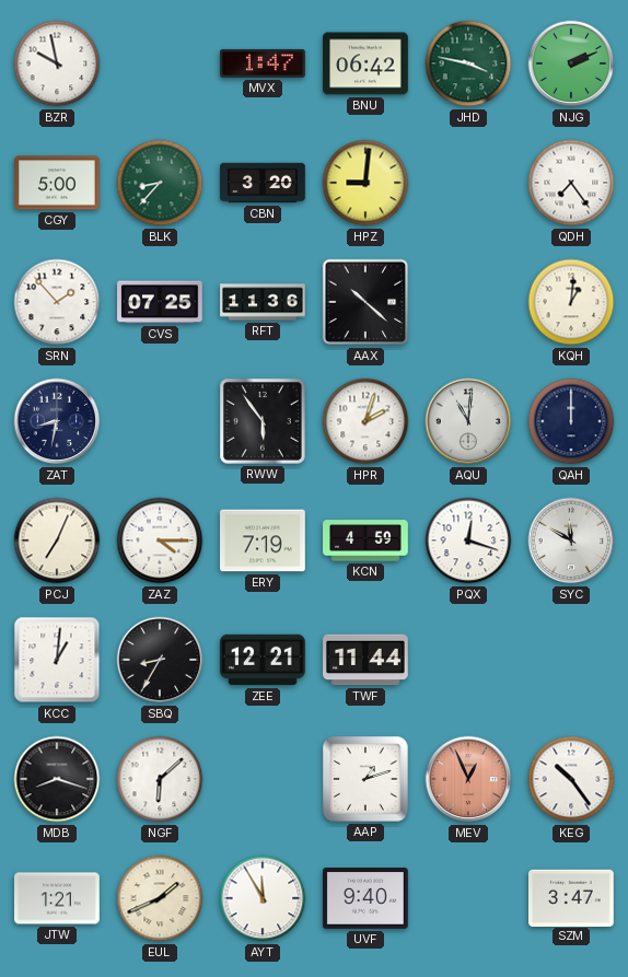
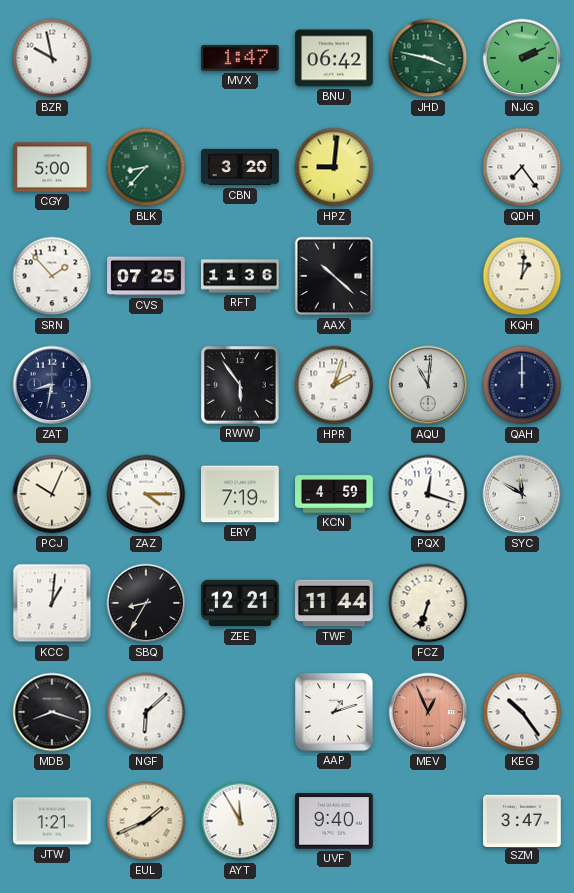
PCJ: 7:04 -> 10:04 (52, 494)
FCZ: none -> 6:33 (428, 603)
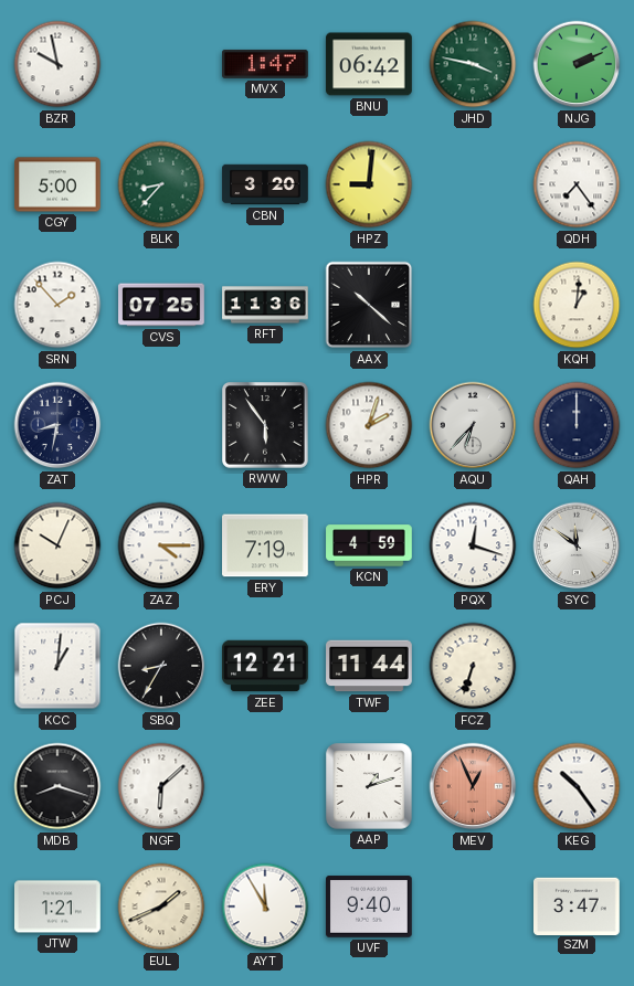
AQU: 11:01 -> 6:37 (473, 425)
SYC: 11:50 -> 11:51 (577, 545)
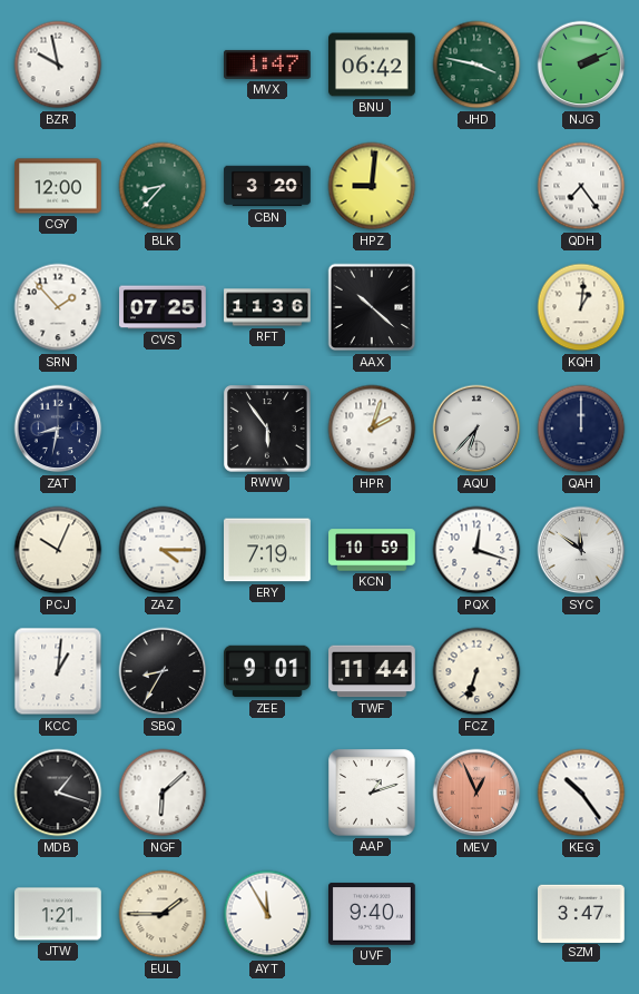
CGY: 5:00 -> 12:00 (58, 186)
KCN: 4:59 -> 10:59 (372, 550)
ZEE: 12:21 -> 9:01 (267, 671)
MDB: 8:18 -> 1:18 (58, 793)
EUL: 1:41 -> 1:45 (163, 914)
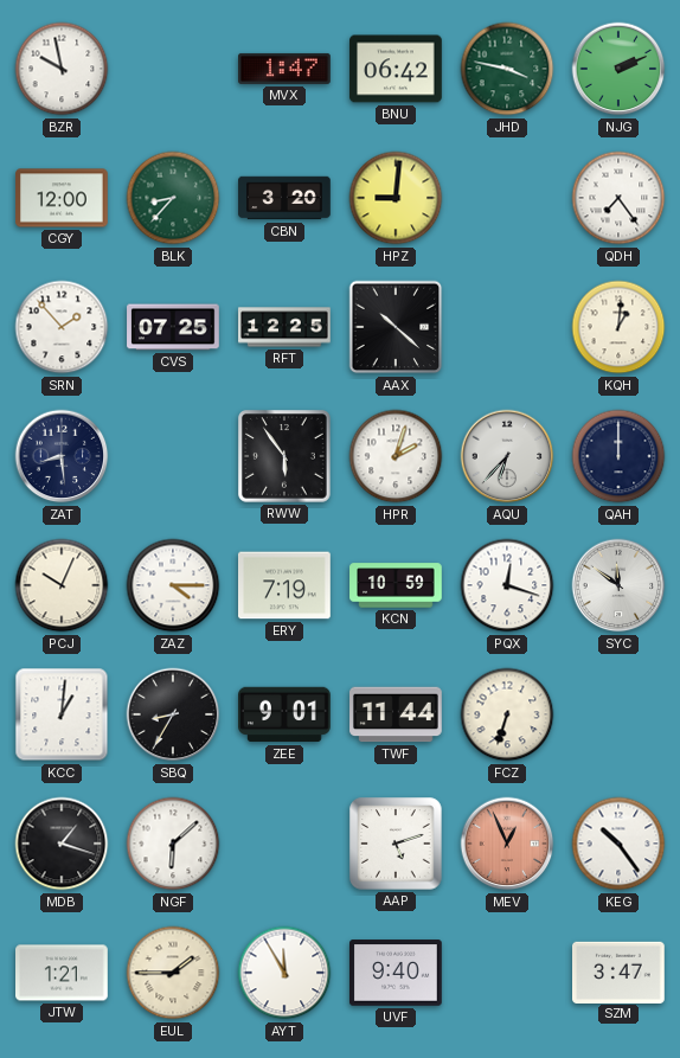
RFT: 11:36 -> 12:25 (284, 327)
ZAT: 8:32 -> 8:29 (62, 456)
AAP: 1:12 -> 5:12 (396, 844)
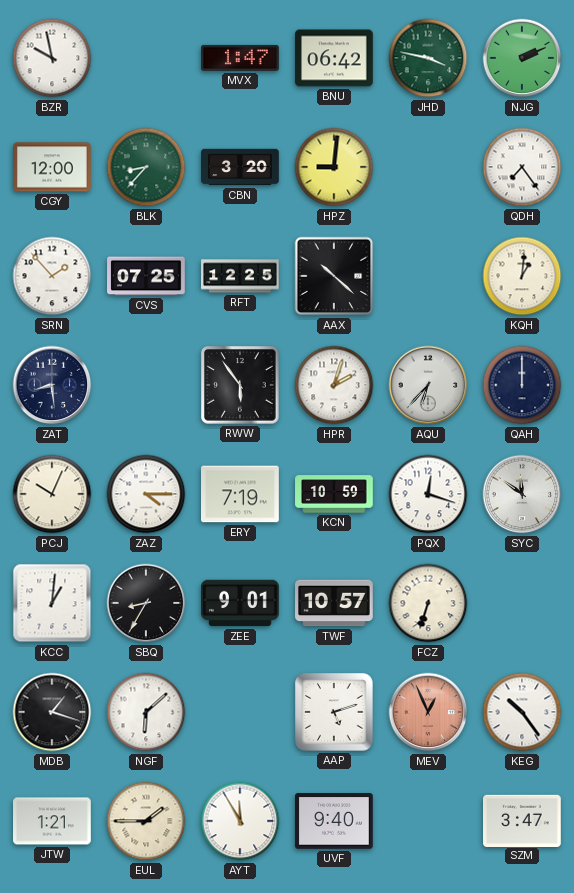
TWF: 11:44 -> 10:57 (334, 603)
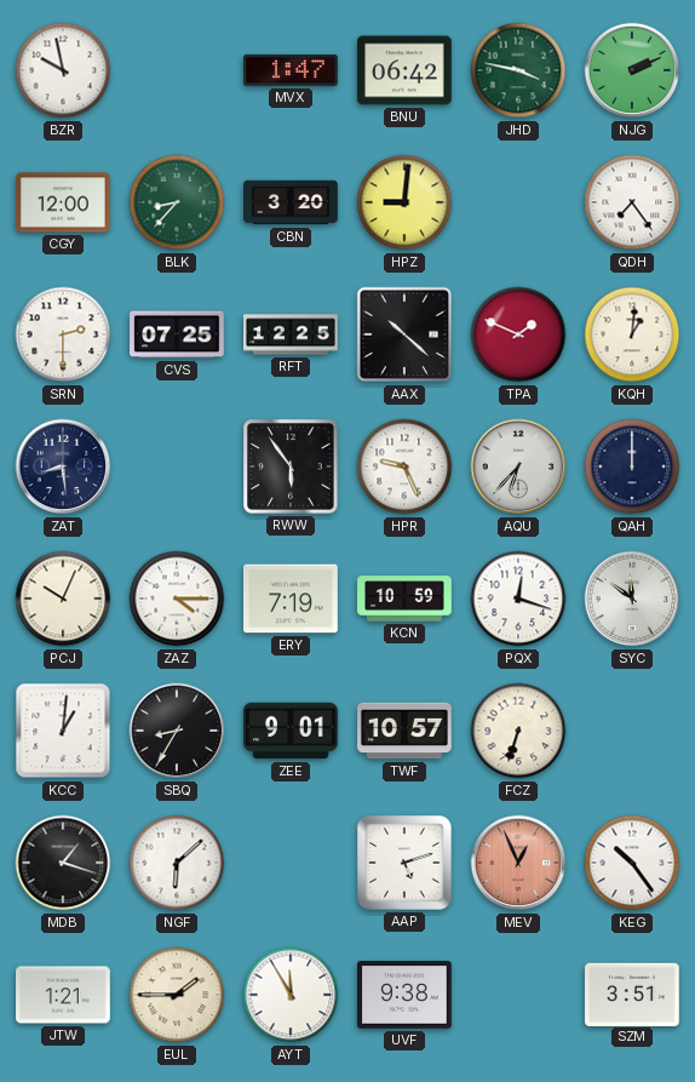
SRN: 1:53 -> 2:30 (63, 334)
TPA: none -> 1:49 (518, 334)
HPR: 2:03 -> 9:26 (404, 466)
UVF: 9:40 -> 9:38 (406, 995)
SZM: 3:47 -> 3:51 (633, 994)
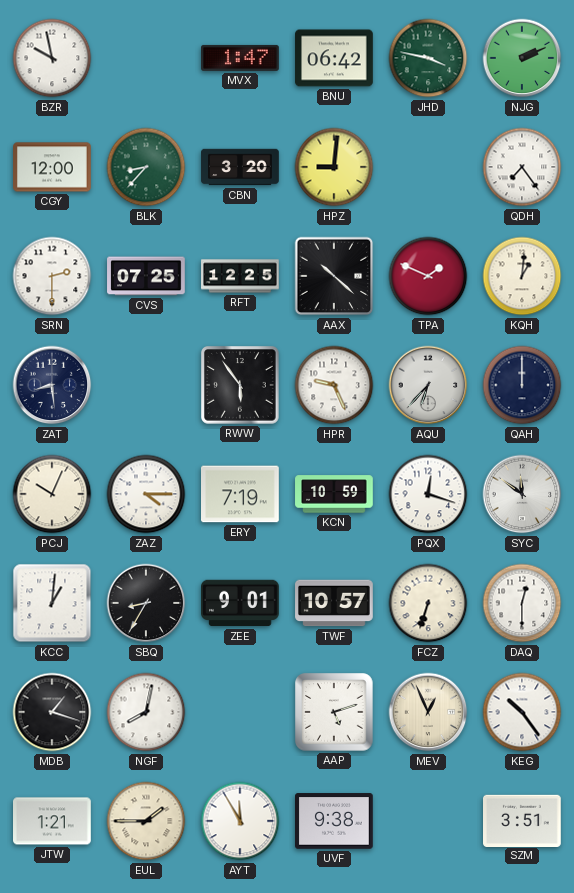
DAQ: none -> 12:30 (522, 603)
NGF: 6:08 -> 8:02 (146, 712)
MEV dial: salmon -> cream (428, 712)
